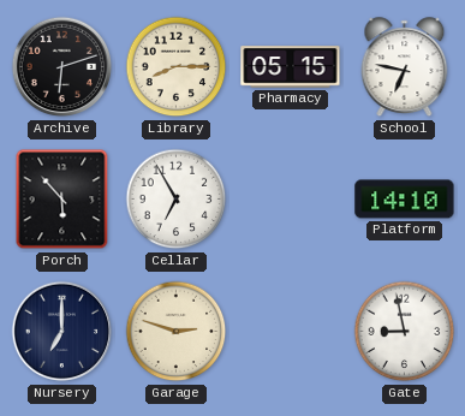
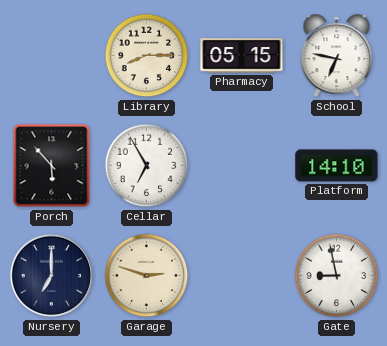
Archive: 6:12 -> none (62, 67)
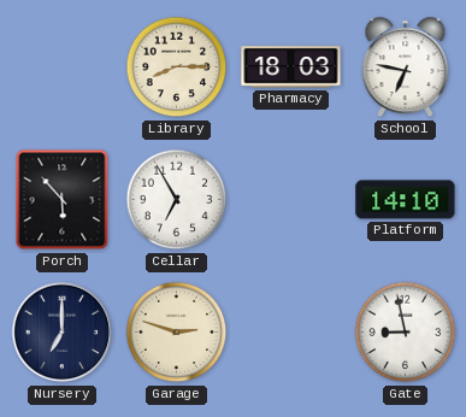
Pharmacy: 05:15 -> 18:03 (291, 67)
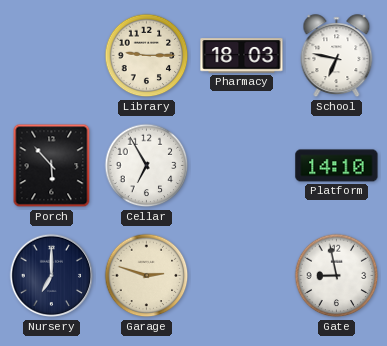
Library: 8:15 -> 9:15 (147, 56)
